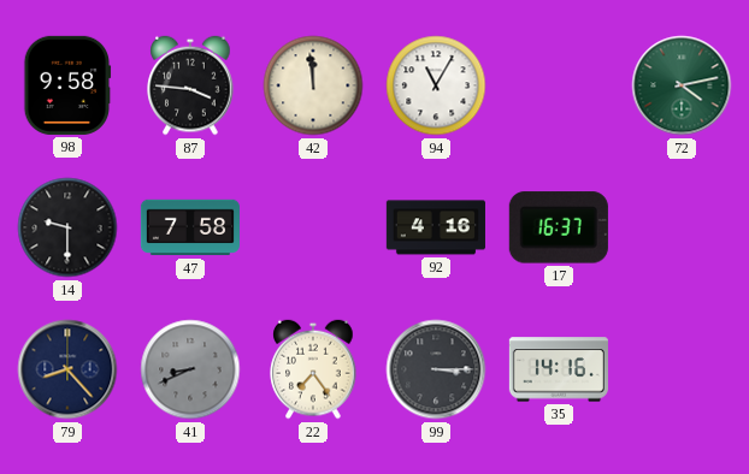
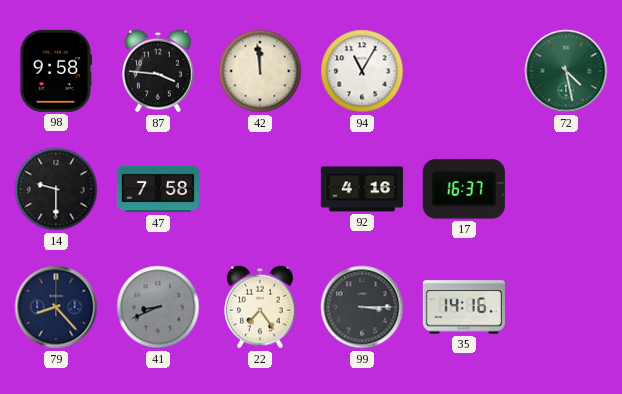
72: 4:13 -> 4:28 (566, 71)
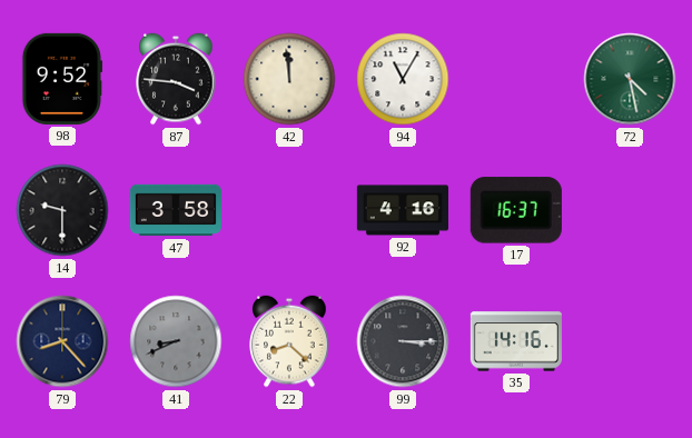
98: 9:58 -> 9:52 (62, 79)
47: 7:58 -> 3:58 (175, 210)
22: 7:24 -> 8:22 (289, 341)
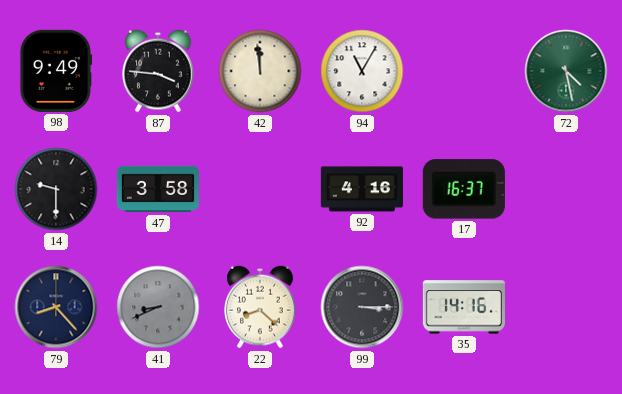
98: 9:52 -> 9:49 (56, 71)
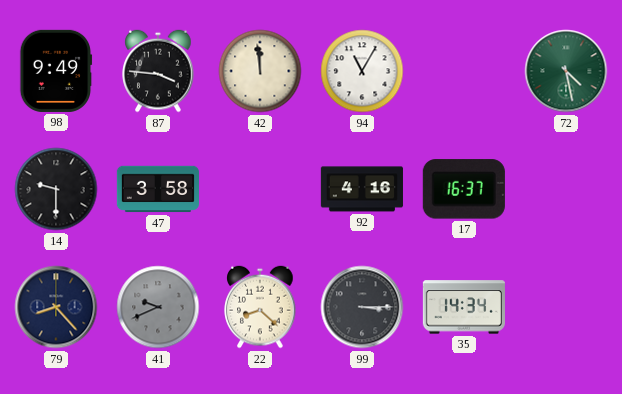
41: 8:41 -> 9:41 (158, 307)
35: 14:16 -> 14:34 (464, 307)
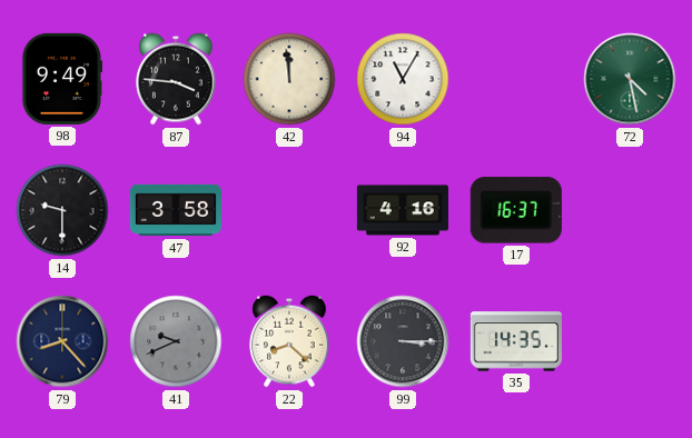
35: 14:34 -> 14:35 (516, 341)
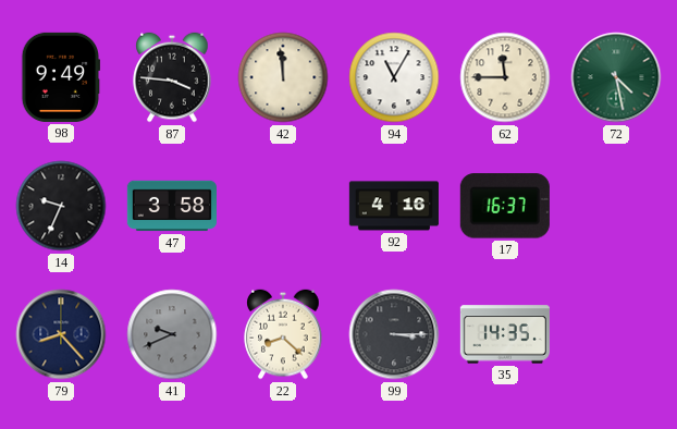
62: none -> 11:45 (505, 77)
14: 9:30 -> 9:34 (61, 206)
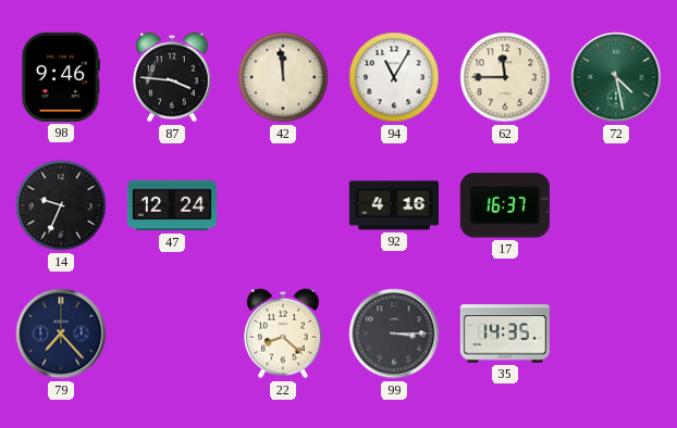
98: 9:49 -> 9:46 (61, 77)
47: 3:58 -> 12:24 (171, 205)
79: 8:23 -> 7:23 (61, 333)
41: 9:41 -> none (172, 334)
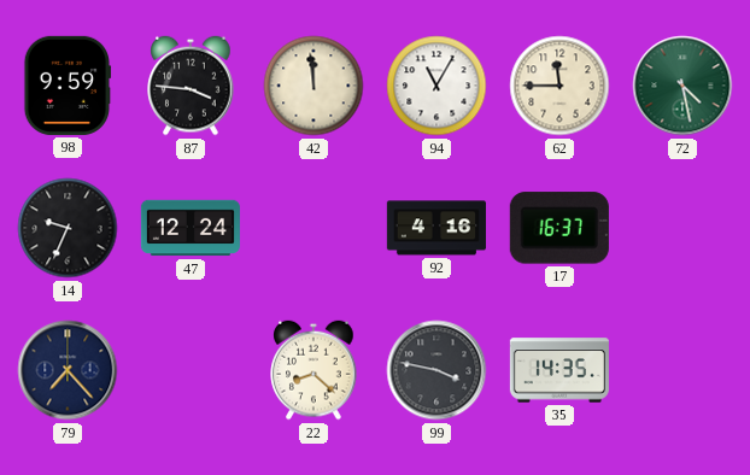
98: 9:46 -> 9:59 (68, 86)
99: 3:15 -> 3:47 (436, 370)
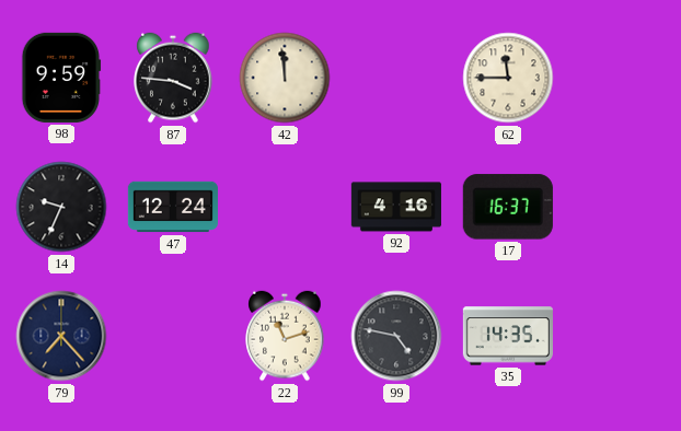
94: 11:05 -> none (436, 86)
72: 4:28 -> none (682, 86)
22: 8:22 -> 11:12 (285, 336)
99: 3:47 -> 4:47 (396, 336)
